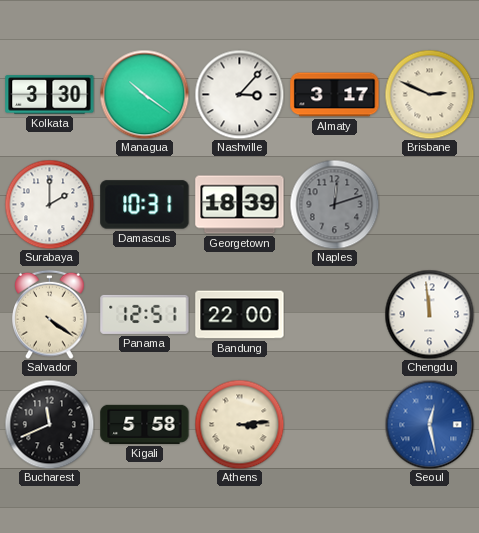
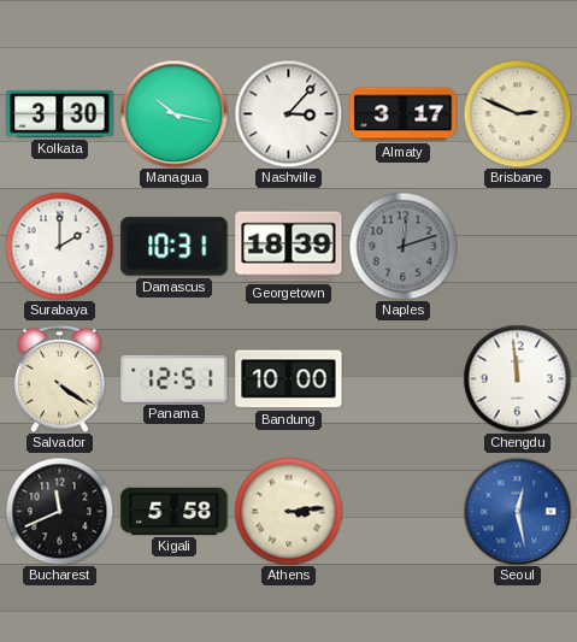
Managua: 10:21 -> 10:17 (173, 113)
Bandung: 22:00 -> 10:00 (289, 379)
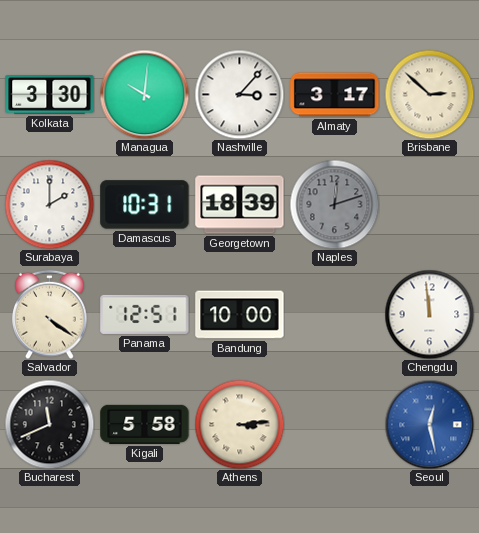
Managua: 10:17 -> 10:01 (144, 94)
Brisbane: 2:49 -> 2:52 (429, 94)
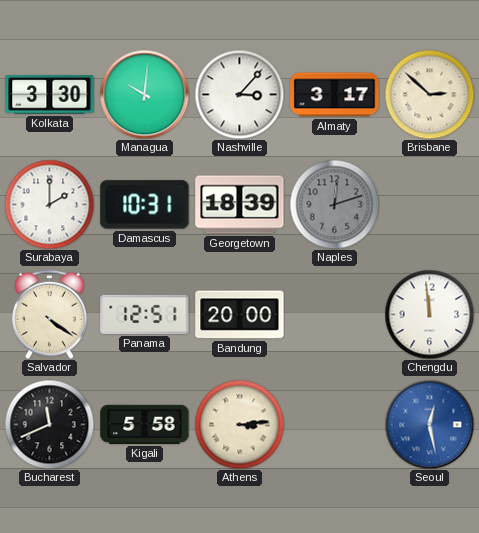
Bandung: 10:00 -> 20:00 (240, 315)
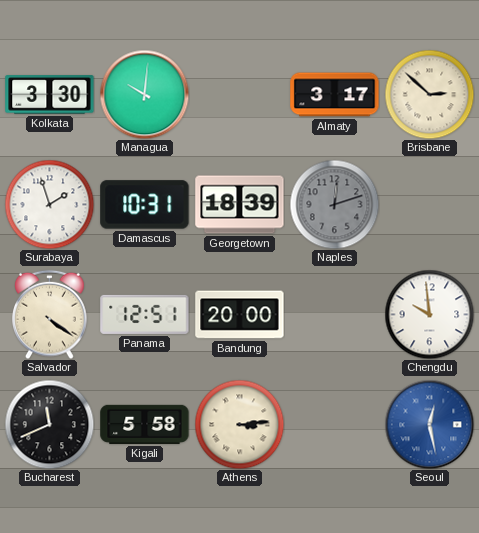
Nashville: 3:07 -> none (239, 94)
Surabaya: 2:00 -> 1:57 (49, 204)
Chengdu: 11:59 -> 9:59 (429, 314)
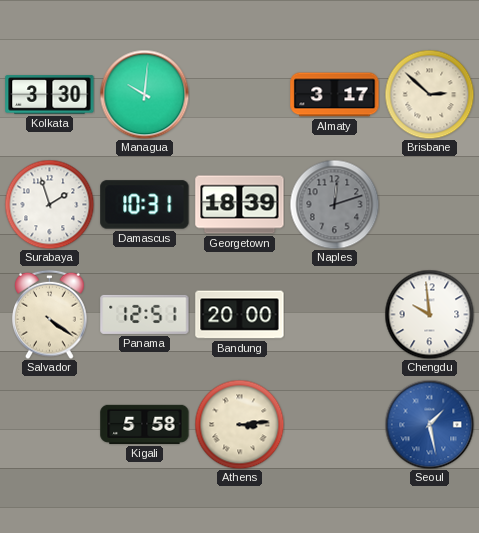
Bucharest: 11:41 -> none (49, 424)
Seoul: 12:28 -> 1:28 (429, 424)
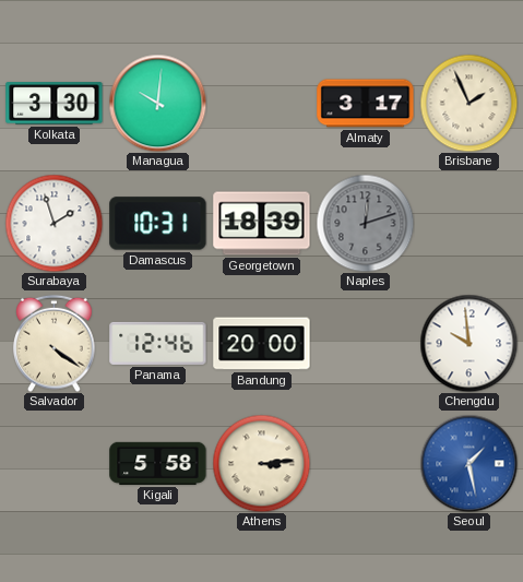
Brisbane: 2:52 -> 1:56 (468, 103)
Panama: 12:51 -> 12:46 (158, 343)
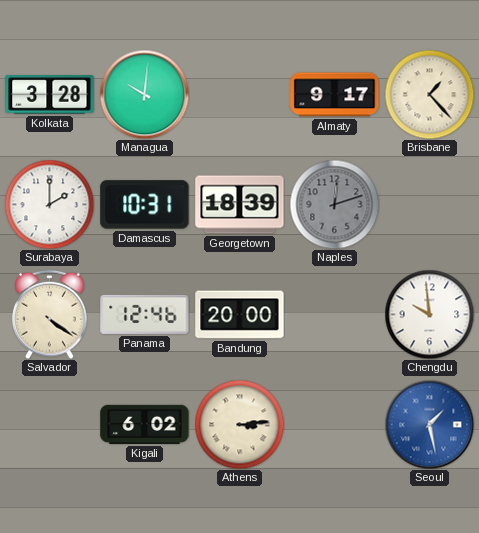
Kolkata: 3:30 -> 3:28 (50, 95)
Almaty: 3:17 -> 9:17 (335, 95)
Brisbane: 1:56 -> 1:23 (429, 94)
Surabaya: 1:57 -> 2:00 (49, 204)
Kigali: 5:58 -> 6:02 (145, 424)
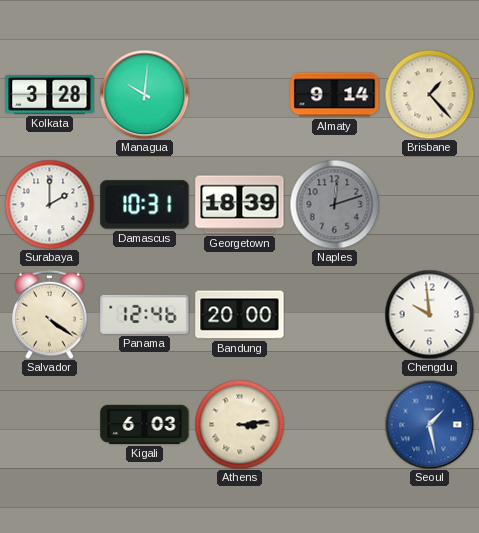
Almaty: 9:17 -> 9:14 (335, 95)
Kigali: 6:02 -> 6:03 (145, 424)
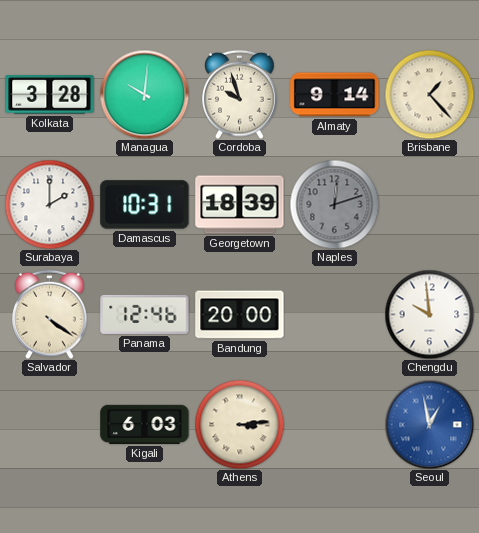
Cordoba: none -> 9:57 (240, 94)
Seoul: 1:28 -> 12:58 (429, 424)
